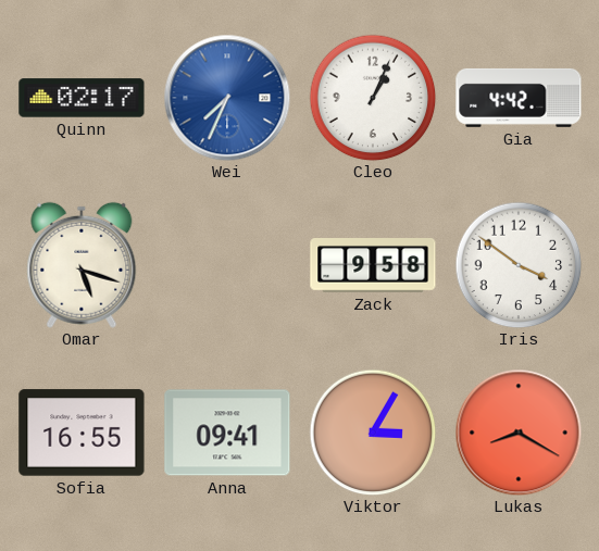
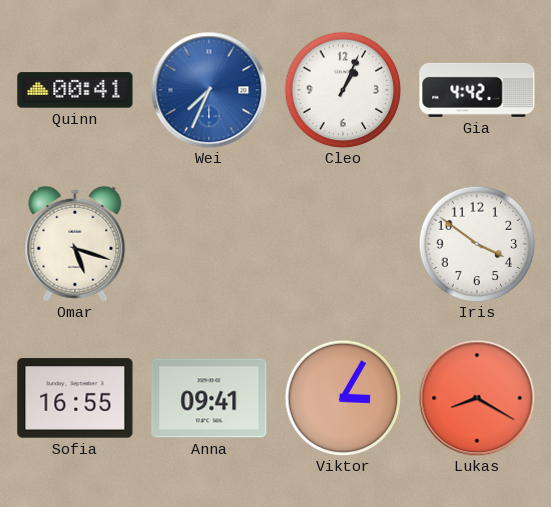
Quinn: 02:17 -> 00:41 (75, 90)
Zack: 9:58 -> none (373, 266)
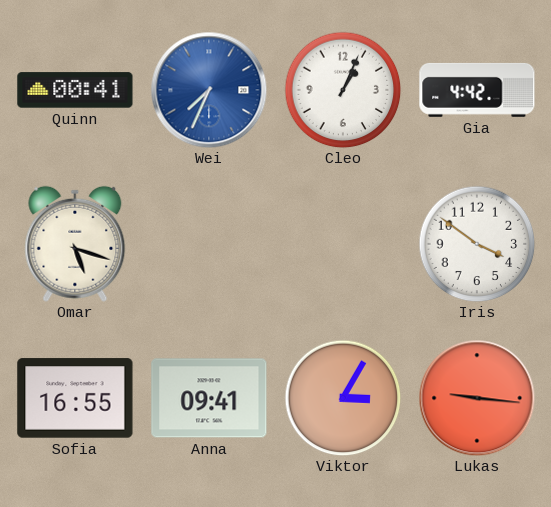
Lukas: 8:20 -> 9:16 (477, 398)
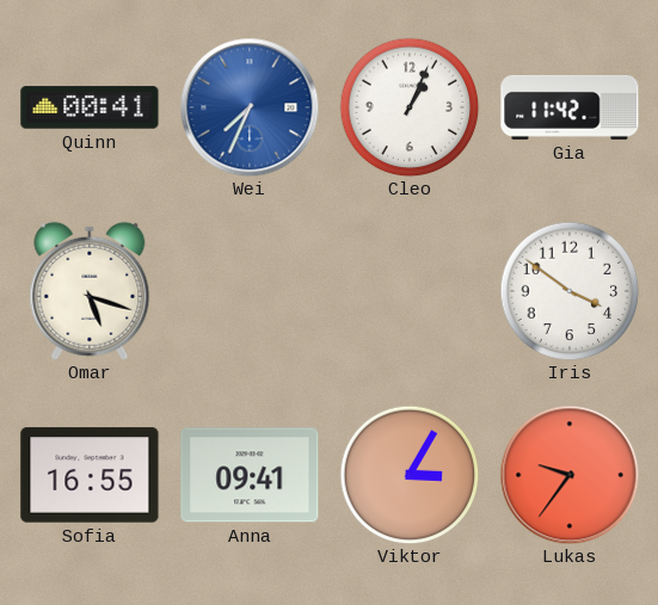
Gia: 4:42 -> 11:42 (570, 107)
Lukas: 9:16 -> 9:36 (570, 475)
